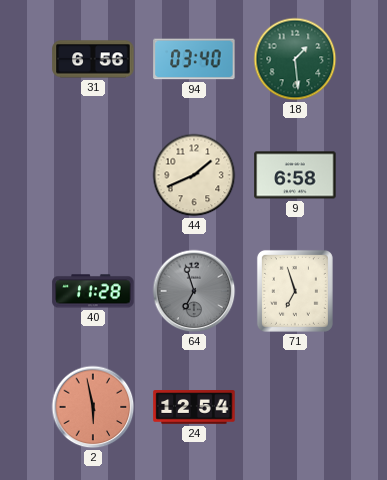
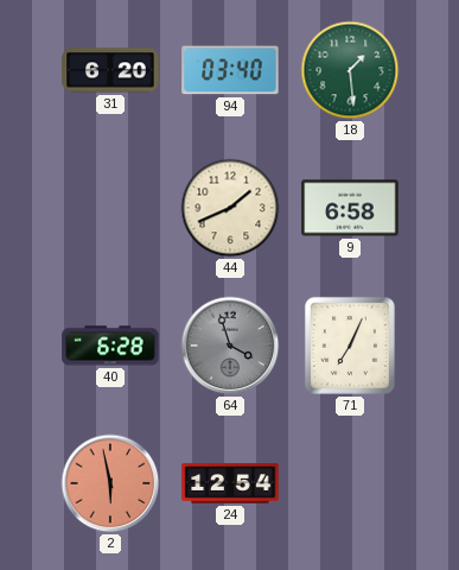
31: 6:56 -> 6:20 (110, 70)
40: 11:28 -> 6:28 (110, 346)
64: 6:57 -> 3:57 (230, 346)
71: 6:57 -> 7:04 (350, 346)
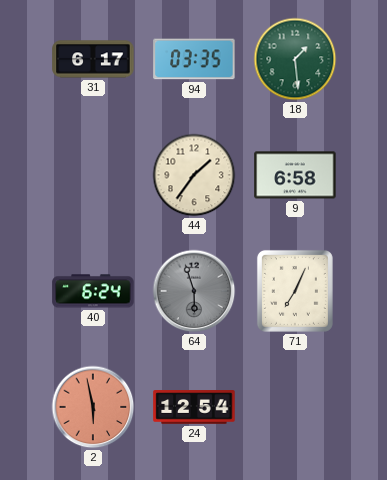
31: 6:20 -> 6:17 (93, 59)
94: 03:40 -> 03:35 (194, 59)
44: 1:41 -> 1:36 (194, 175)
40: 6:28 -> 6:24 (93, 291)
64: 3:57 -> 5:57 (194, 291)
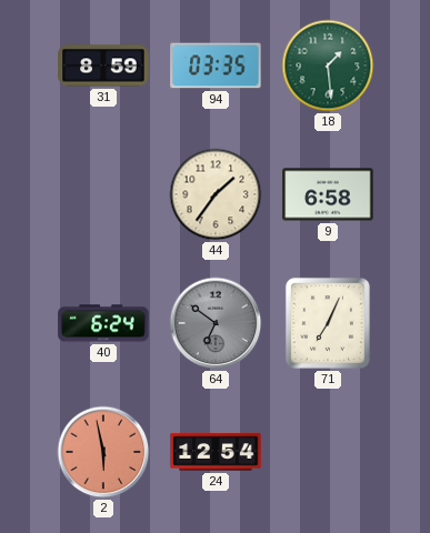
31: 6:17 -> 8:59 (103, 66)
64: 5:57 -> 6:51 (216, 323)
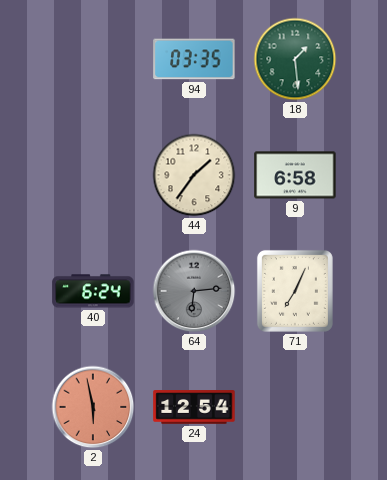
31: 8:59 -> none (103, 66)
64: 6:51 -> 6:14 (194, 291)
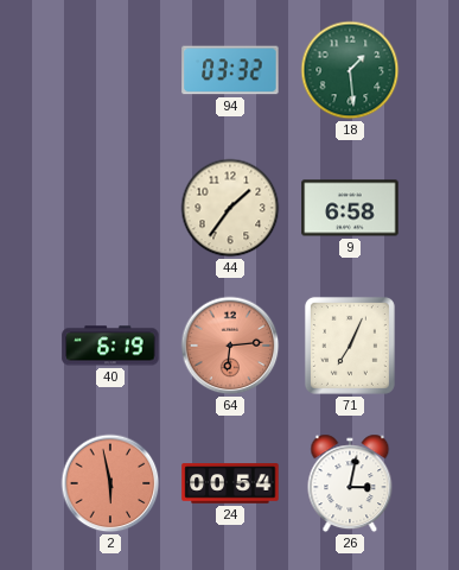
94: 03:35 -> 03:32 (230, 70)
40: 6:24 -> 6:19 (110, 346)
64 dial: grey -> salmon (230, 346)
24: 12:54 -> 00:54 (230, 483)
26: none -> 3:02 (350, 483)
